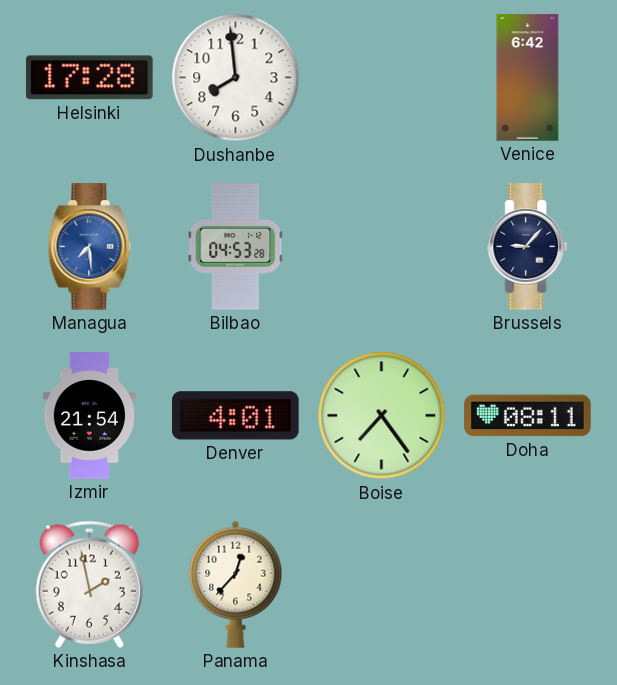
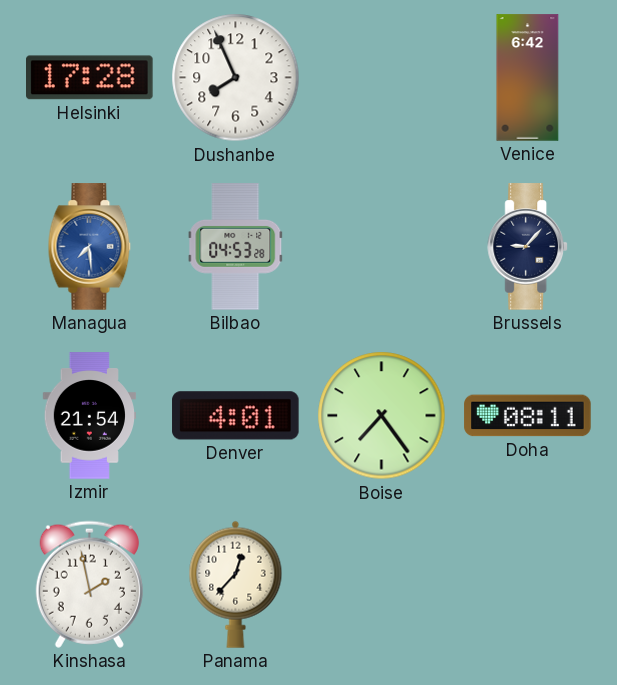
Dushanbe: 7:59 -> 7:56 (236, 78)
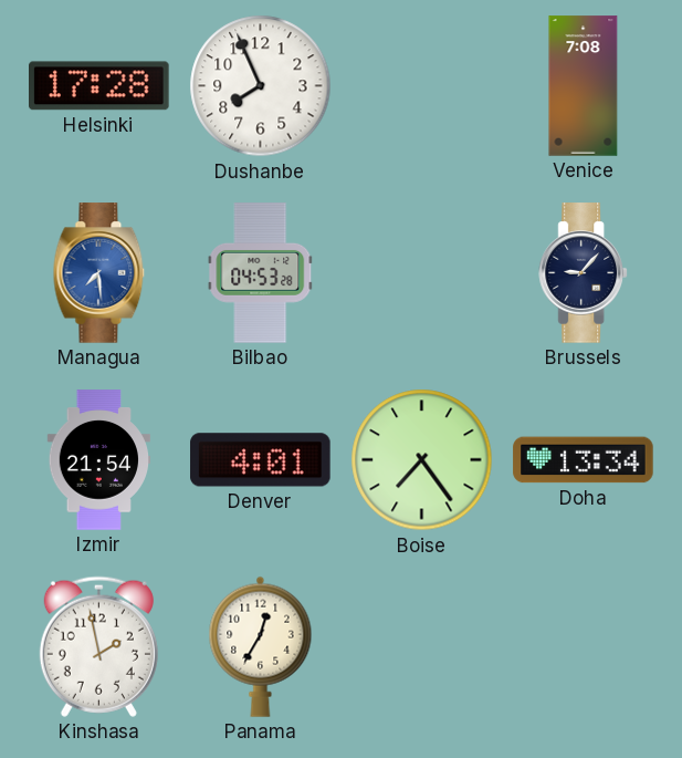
Venice: 6:42 -> 7:08 (584, 86)
Doha: 08:11 -> 13:34 (584, 460)
Panama: 12:37 -> 12:35 (261, 646)
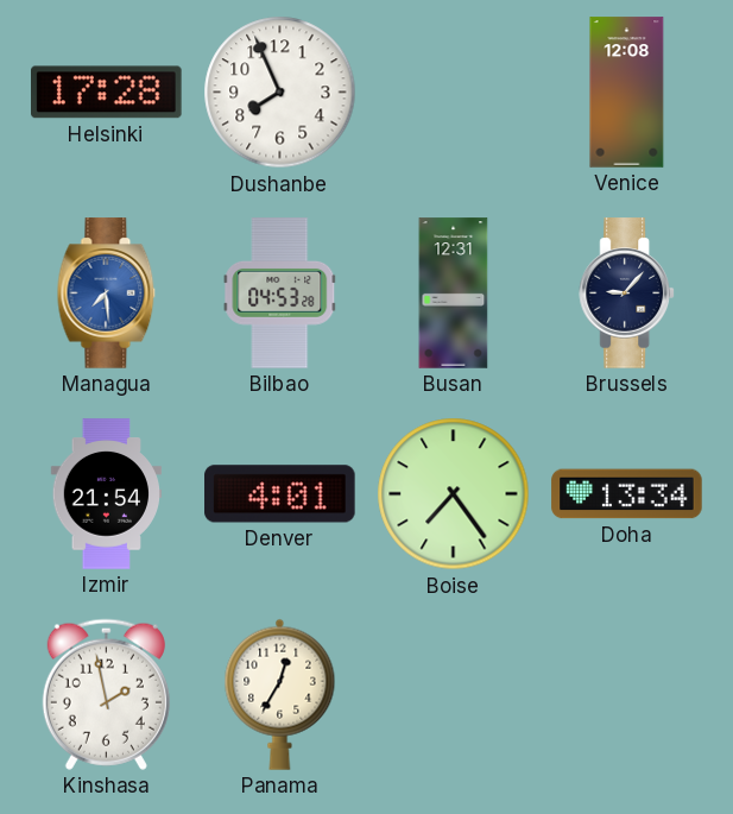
Venice: 7:08 -> 12:08 (627, 93)
Busan: none -> 12:31 (454, 294)
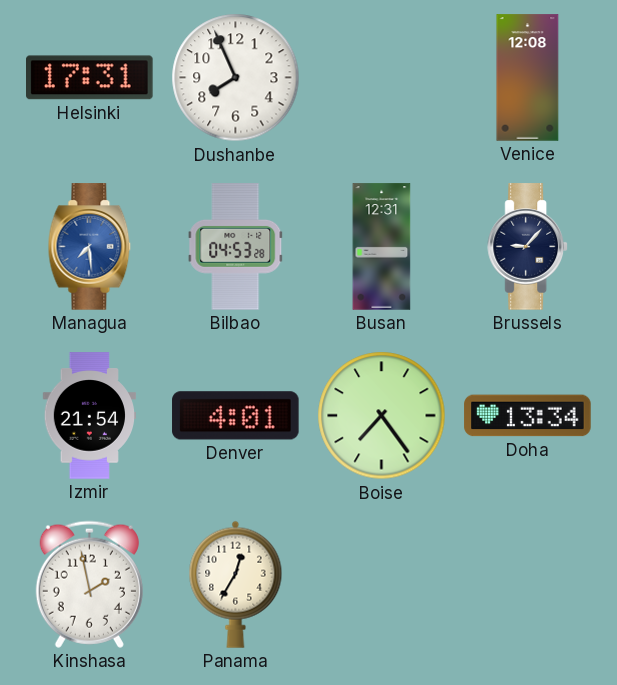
Helsinki: 17:28 -> 17:31 (90, 78)
